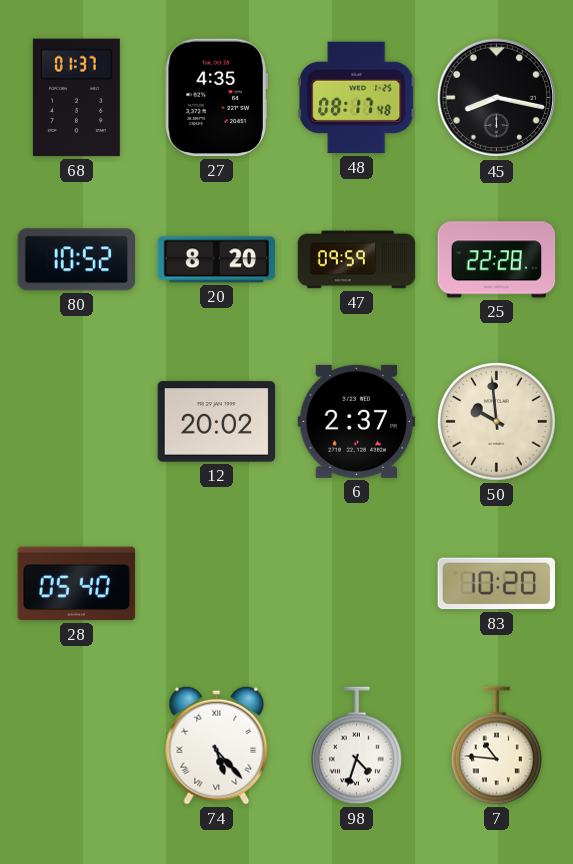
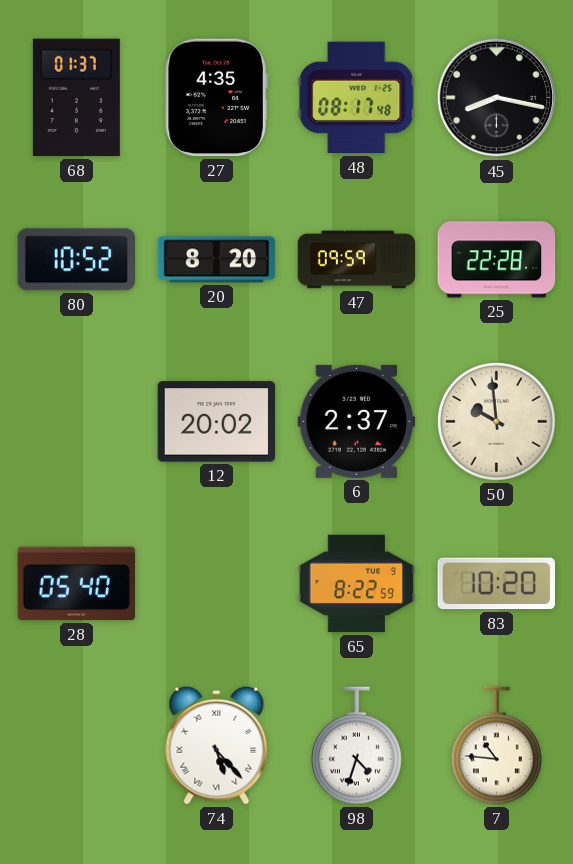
65: none -> 8:22 (357, 584)
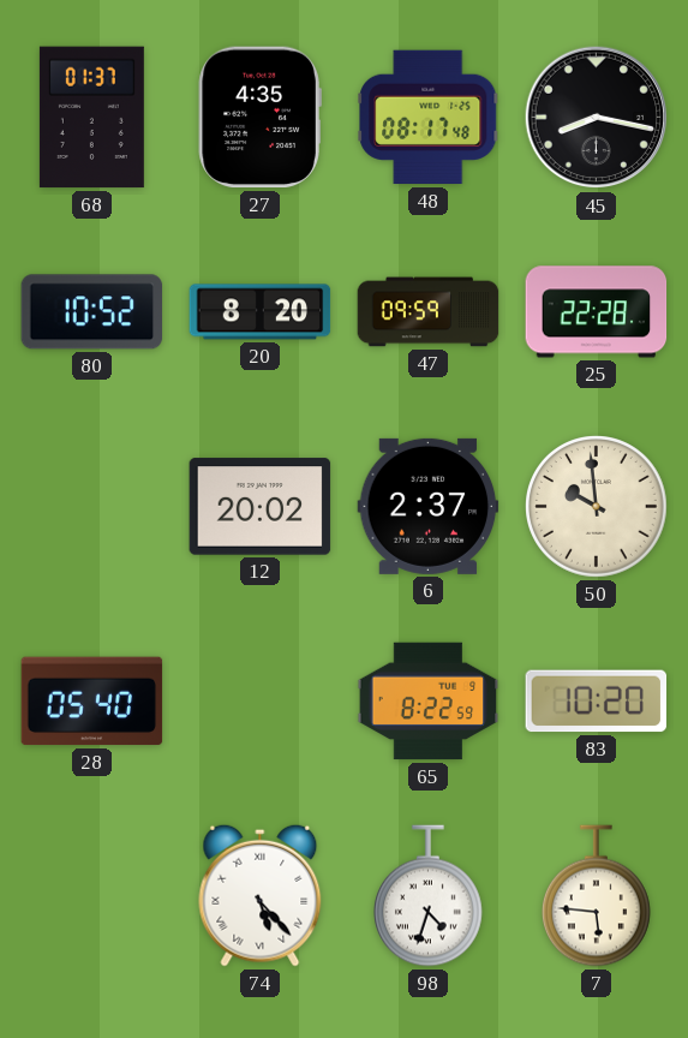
7: 10:46 -> 5:46 (597, 896)
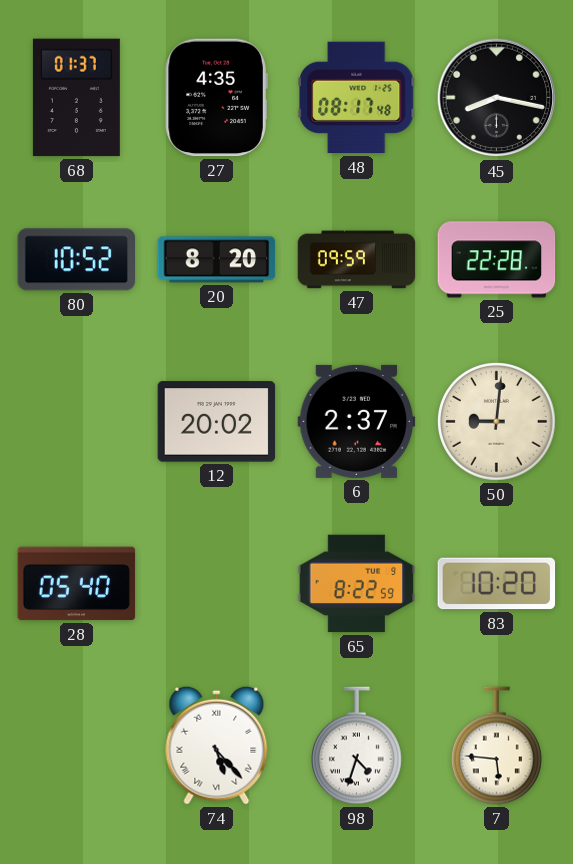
50: 9:59 -> 9:01 (497, 422)
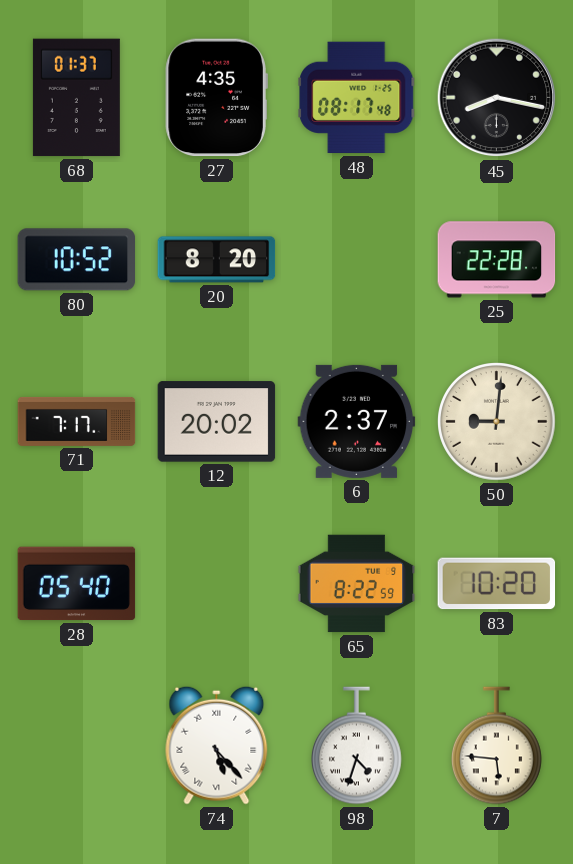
47: 09:59 -> none (357, 260)
71: none -> 7:17 (77, 421)
